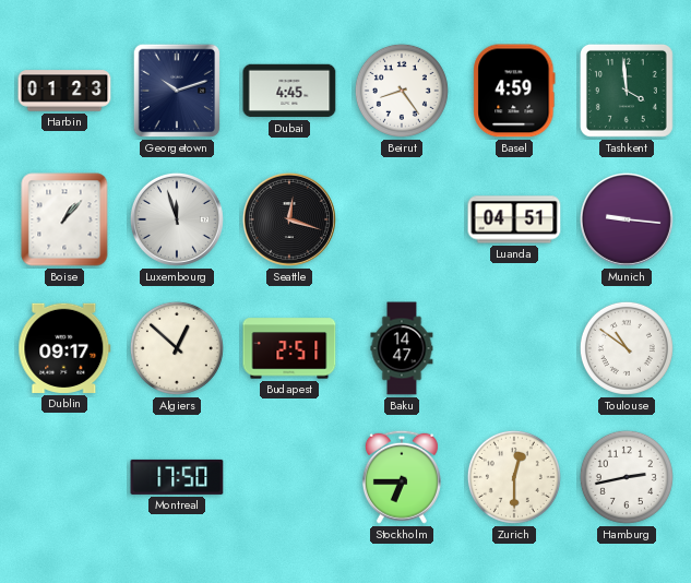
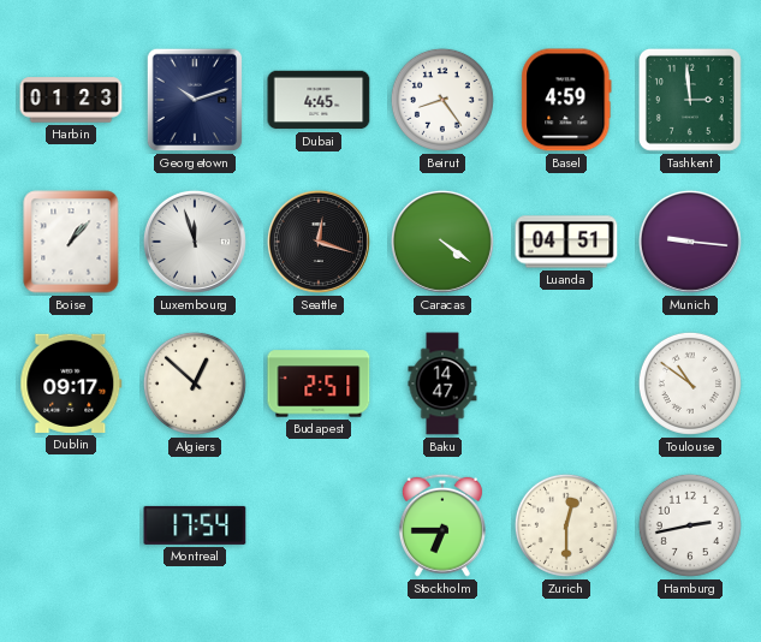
Tashkent: 3:59 -> 2:59 (690, 100)
Caracas: none -> 4:21 (442, 242)
Montreal: 17:50 -> 17:54 (195, 525)
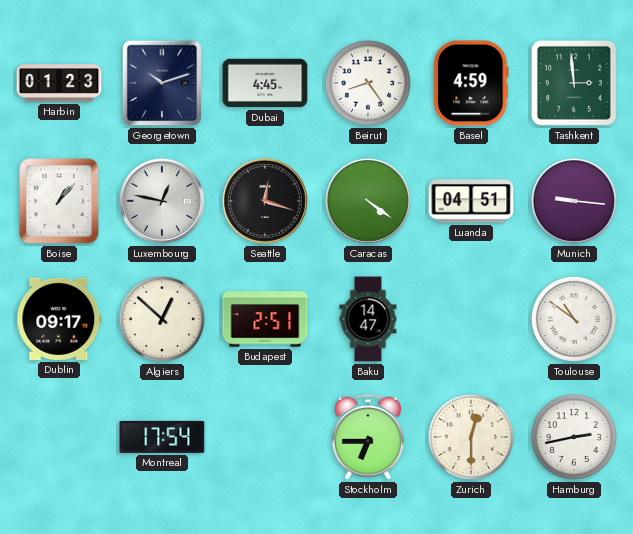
Luxembourg: 11:57 -> 12:47 (162, 201)
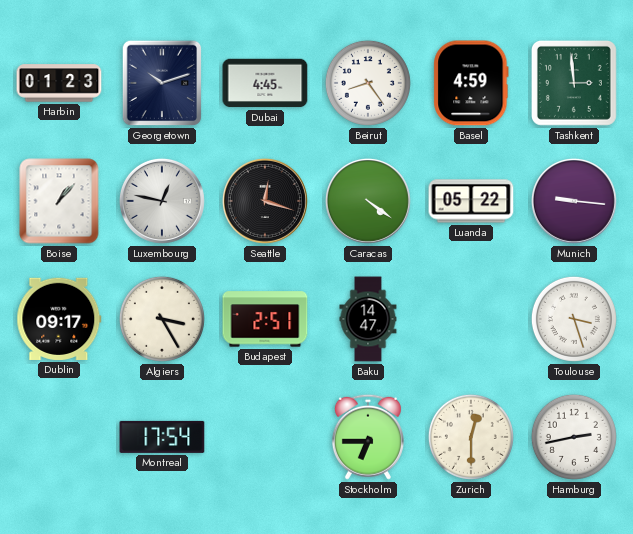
Luanda: 04:51 -> 05:22 (471, 201)
Algiers: 12:52 -> 3:25 (162, 319)
Toulouse: 10:51 -> 3:27 (574, 319)
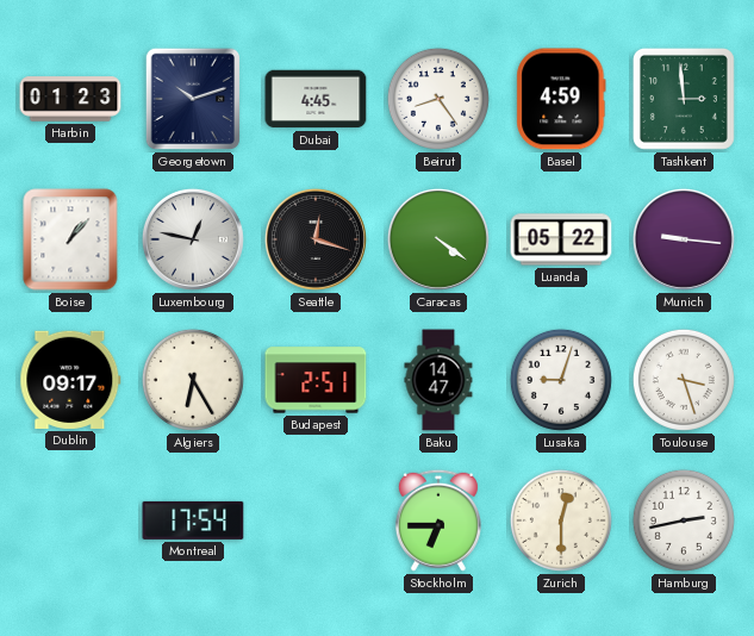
Algiers: 3:25 -> 6:25 (193, 380)
Lusaka: none -> 9:03 (561, 380)
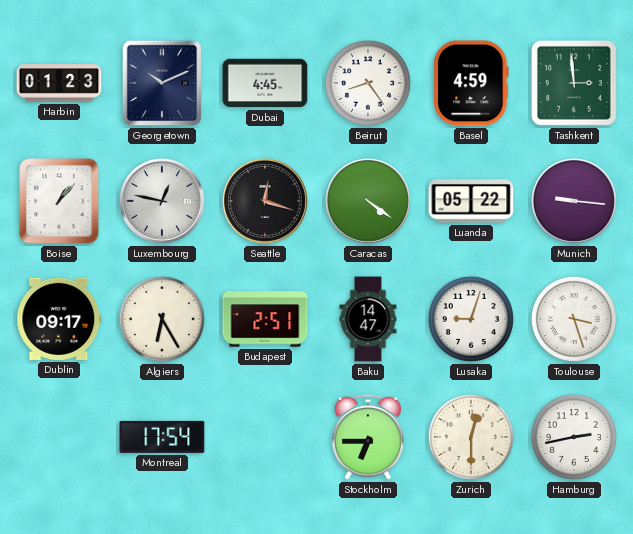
Georgetown: 10:12 -> 10:11 (162, 83)
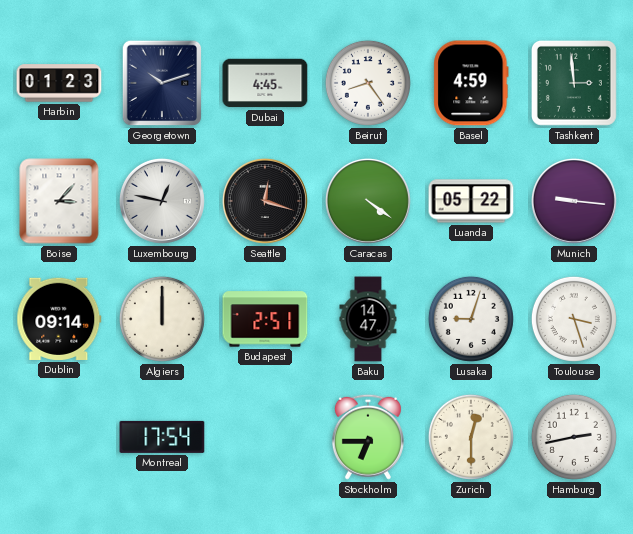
Georgetown: 10:11 -> 10:12 (162, 83)
Boise: 1:07 -> 3:07 (59, 201)
Dublin: 09:17 -> 09:14 (59, 319)
Algiers: 6:25 -> 12:00 (162, 319)
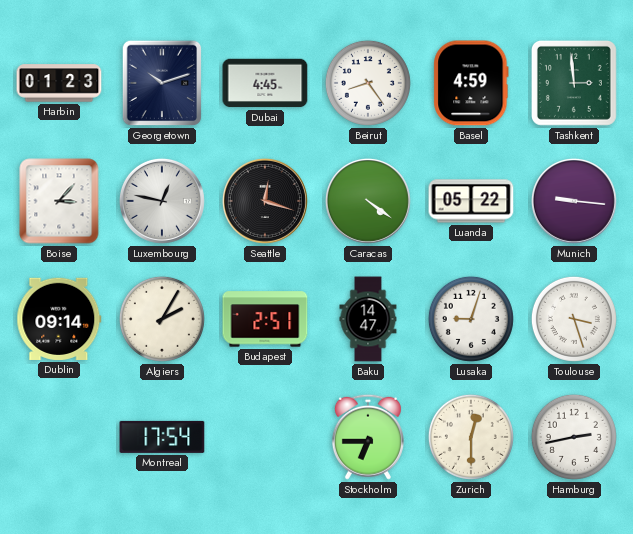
Algiers: 12:00 -> 2:05 (162, 319)
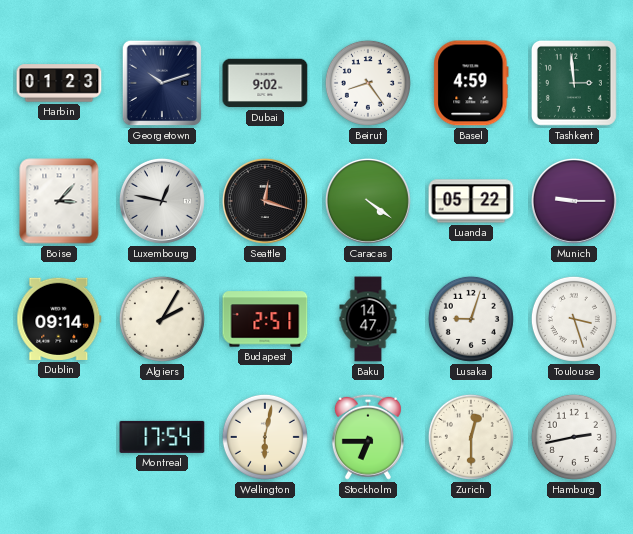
Dubai: 4:45 -> 9:02 (265, 83)
Munich: 9:16 -> 9:15 (574, 201)
Wellington: none -> 6:02 (265, 437)
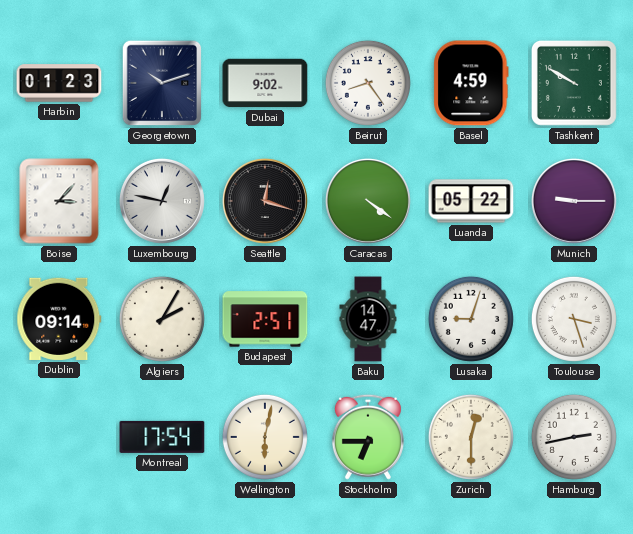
Tashkent: 2:59 -> 9:50 (574, 83)
